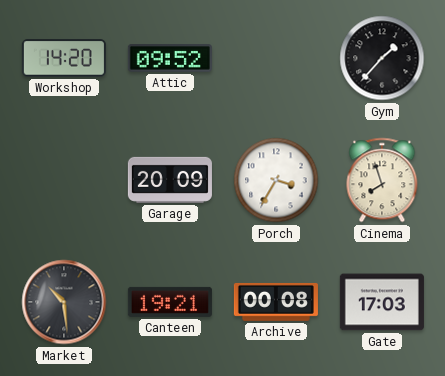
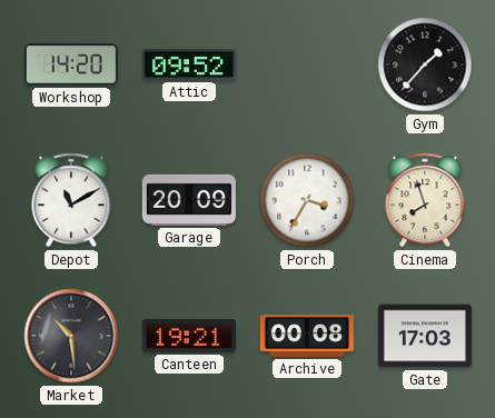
Depot: none -> 11:10 (71, 200)
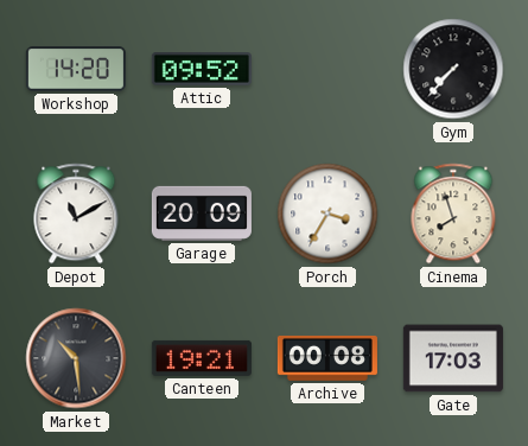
Gym: 1:37 -> 7:37 (453, 69)
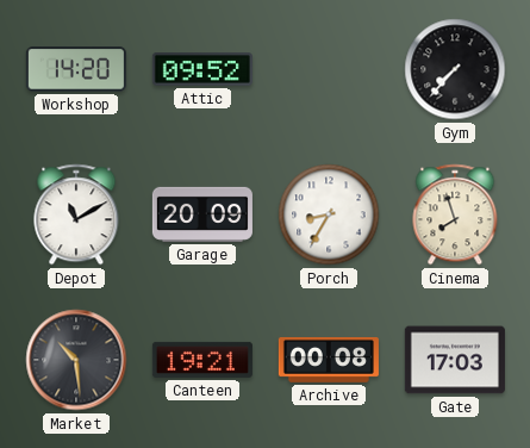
Porch: 3:35 -> 8:35 (329, 214)
